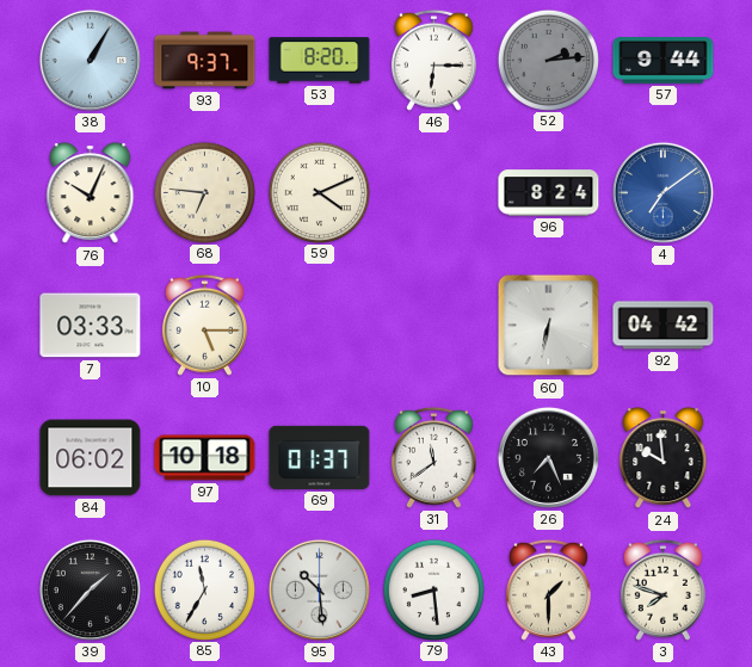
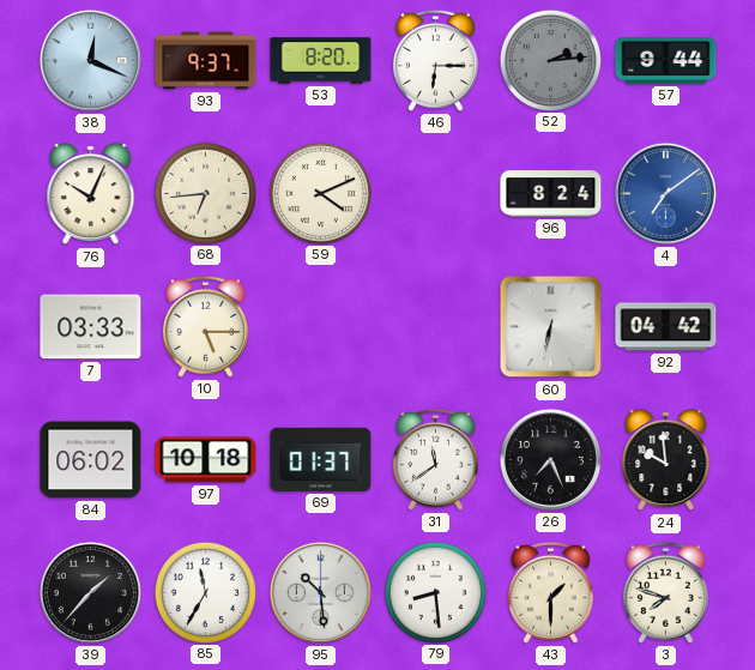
38: 1:05 -> 12:19 (90, 60)
68: 6:46 -> 6:44 (205, 193)
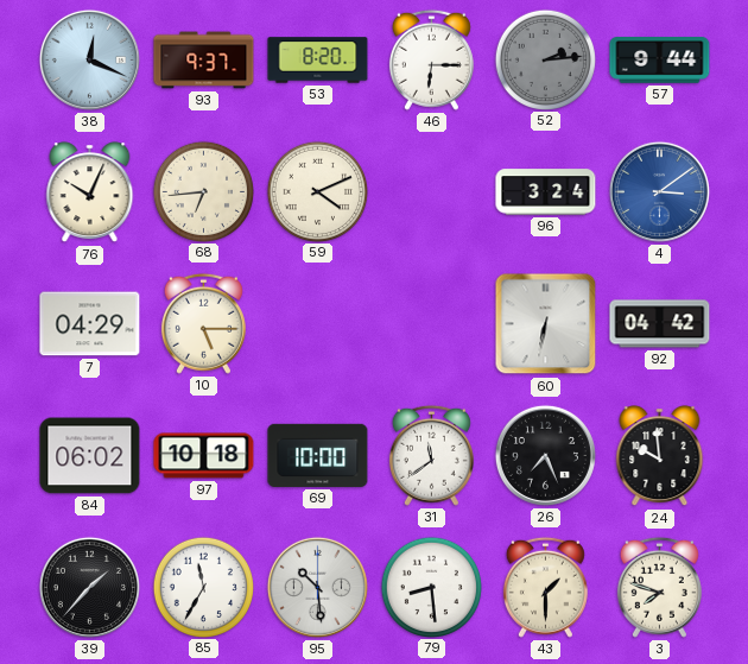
96: 8:24 -> 3:24 (546, 192)
4: 7:09 -> 3:09 (659, 191)
7: 03:33 -> 04:29 (90, 324)
69: 01:37 -> 10:00 (318, 455)
